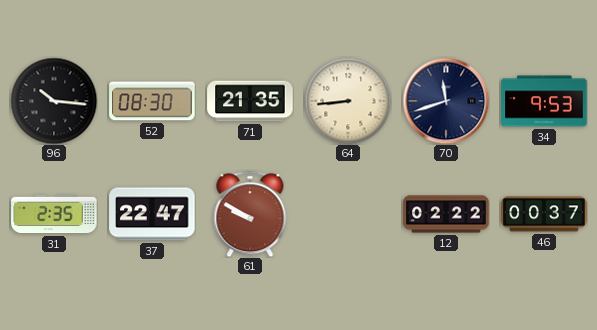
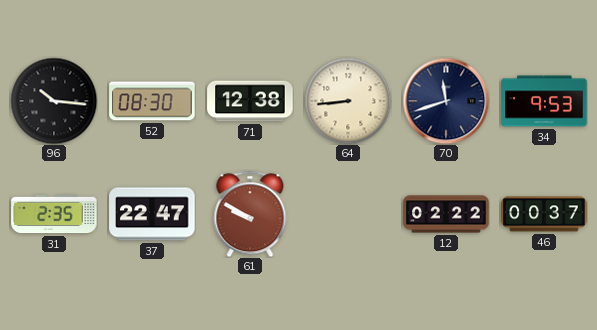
71: 21:35 -> 12:38 (250, 101)
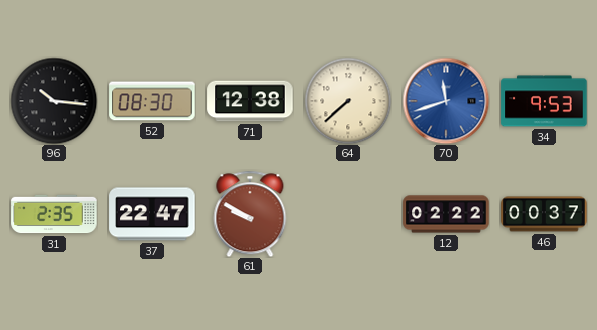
64: 8:44 -> 7:38 (348, 101)
70 dial: navy -> blue (446, 101)
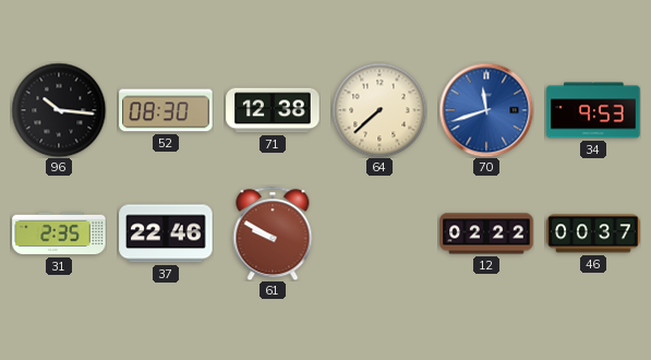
37: 22:47 -> 22:46 (166, 233)
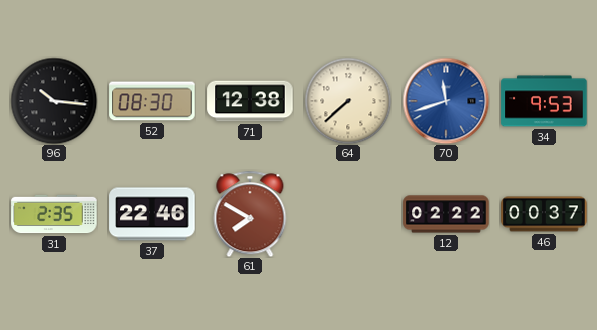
61: 9:50 -> 7:50 (250, 214)
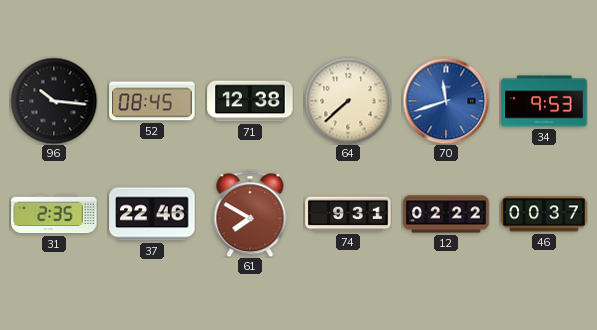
52: 08:30 -> 08:45 (152, 101)
74: none -> 9:31 (348, 214)
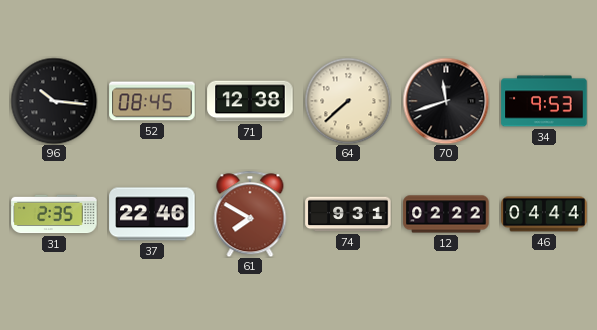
70 dial: blue -> black (446, 101)
46: 00:37 -> 04:44 (544, 214)
